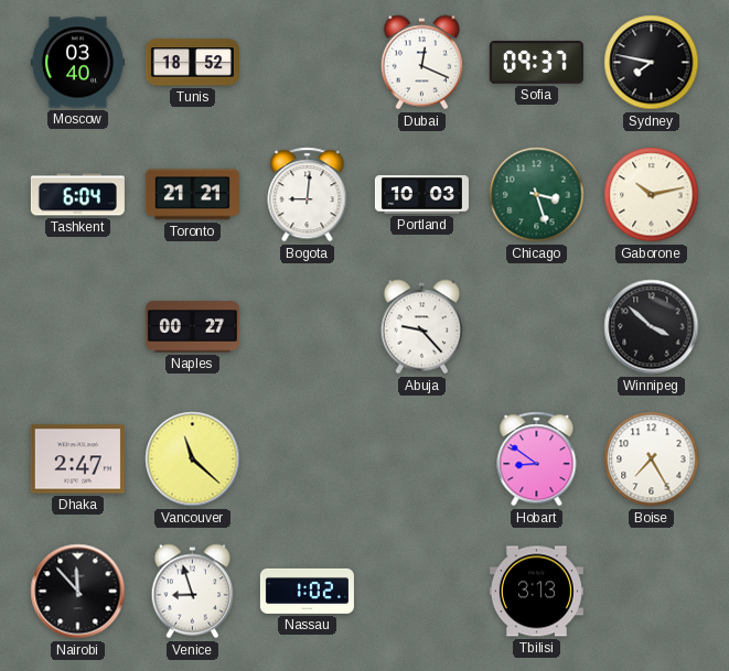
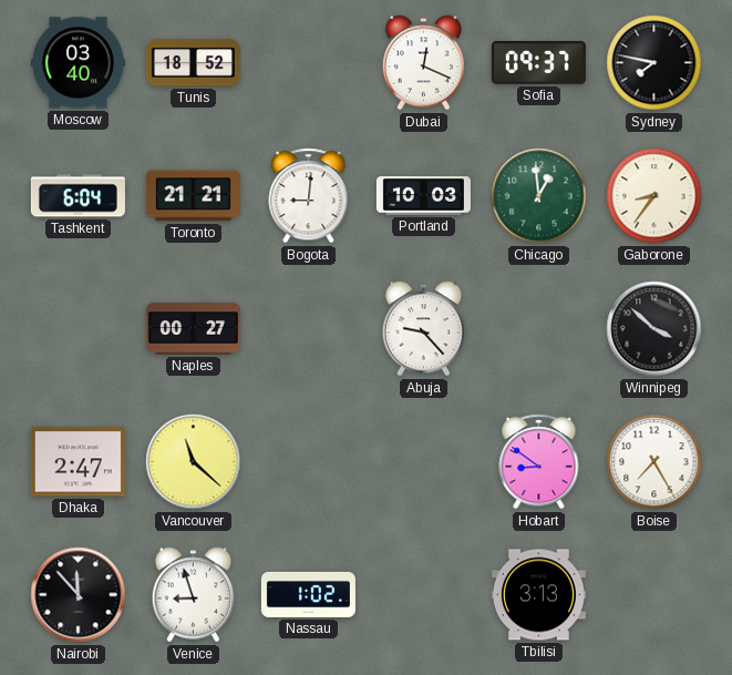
Chicago: 3:27 -> 12:59 (539, 196)
Gaborone: 10:13 -> 8:36 (654, 196)
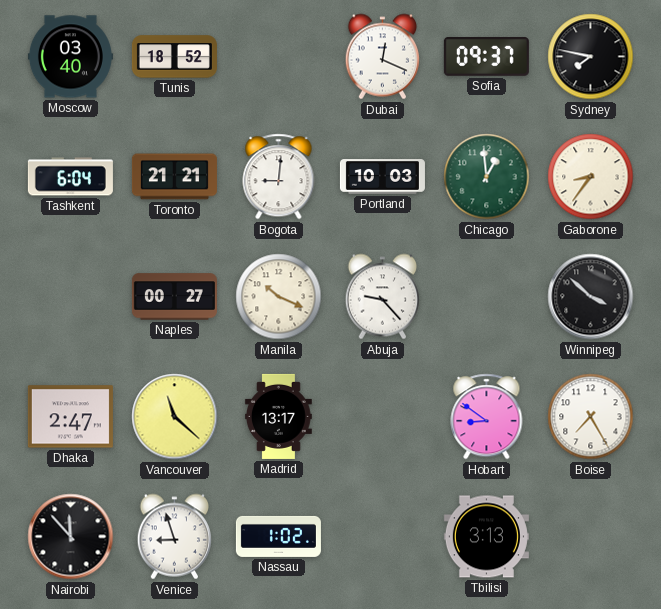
Manila: none -> 10:19 (279, 297)
Madrid: none -> 13:17 (278, 416)
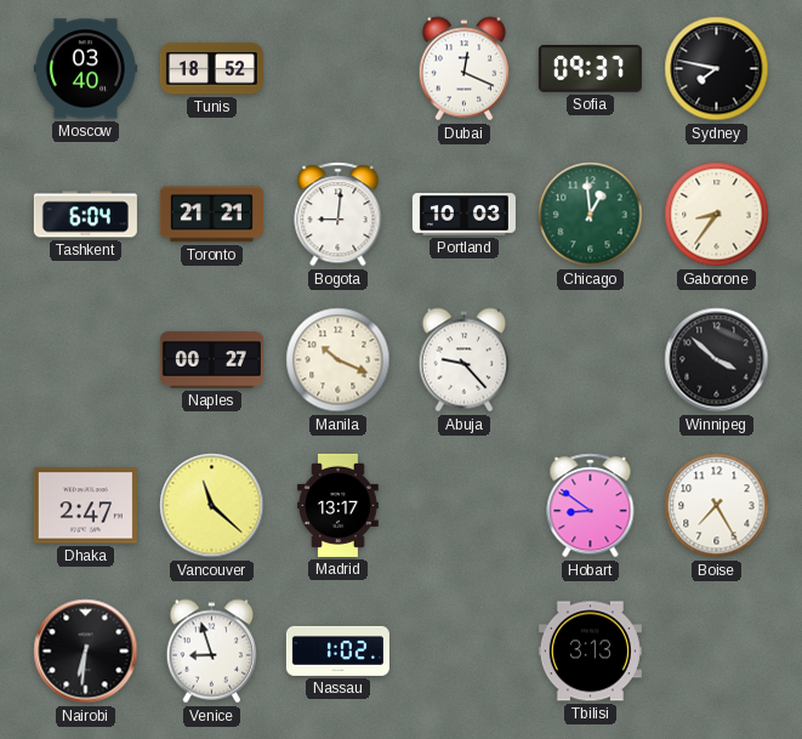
Nairobi: 11:53 -> 6:31 (86, 652)
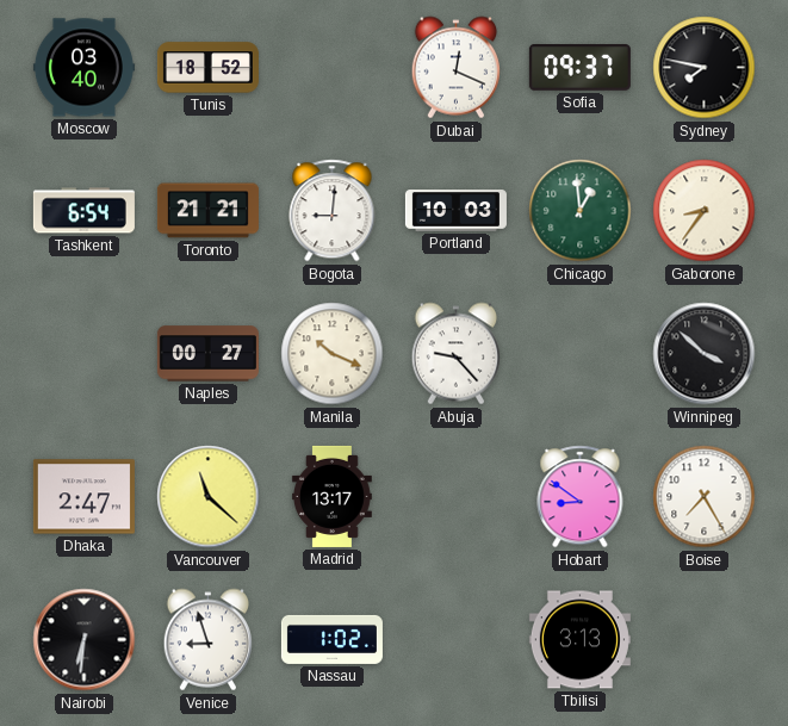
Tashkent: 6:04 -> 6:54 (83, 211)
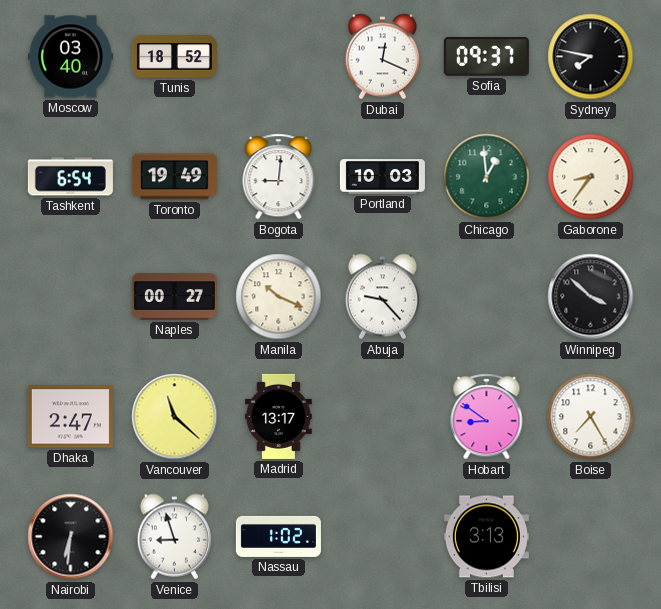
Toronto: 21:21 -> 19:49 (174, 177)
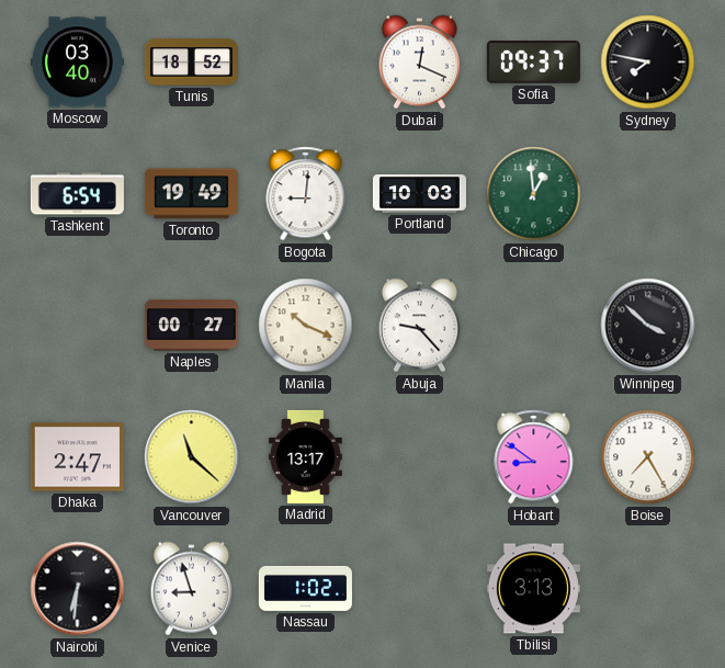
Gaborone: 8:36 -> none (591, 177)
